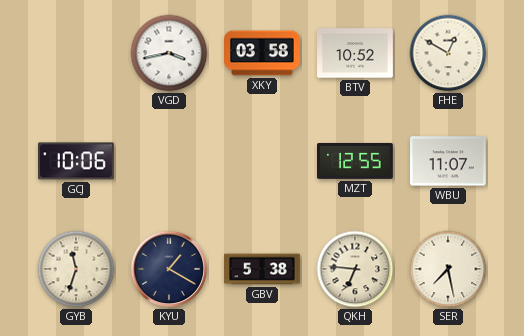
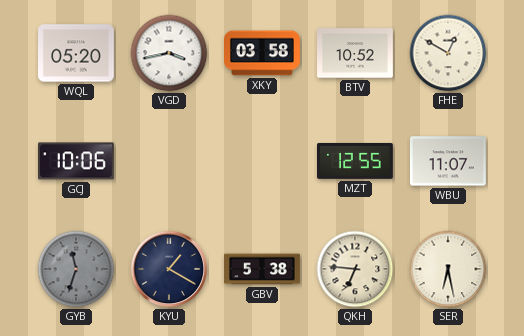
WQL: none -> 05:20 (77, 53)
GYB dial: cream -> grey (76, 269)
SER: 7:28 -> 6:28 (448, 269)
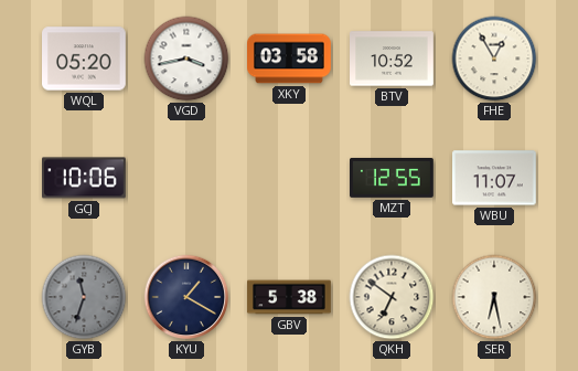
FHE: 12:50 -> 12:55 (494, 59)
QKH: 6:46 -> 6:51 (392, 297)
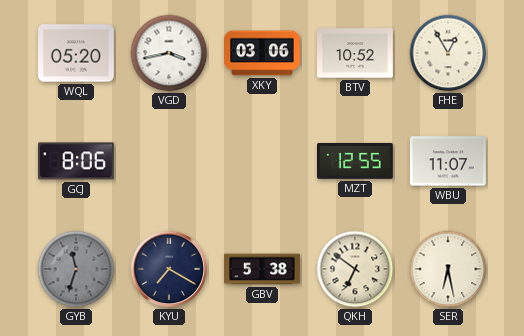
XKY: 03:58 -> 03:06 (263, 53)
GCJ: 10:06 -> 8:06 (77, 161)
KYU: 1:20 -> 7:20 (169, 269)
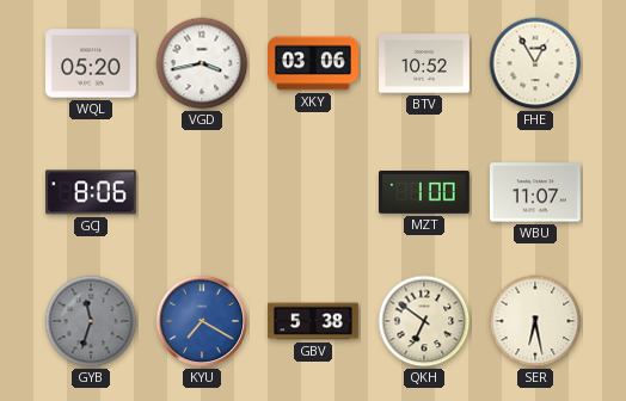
MZT: 12:55 -> 1:00 (425, 192)
KYU dial: navy -> blue (202, 321)
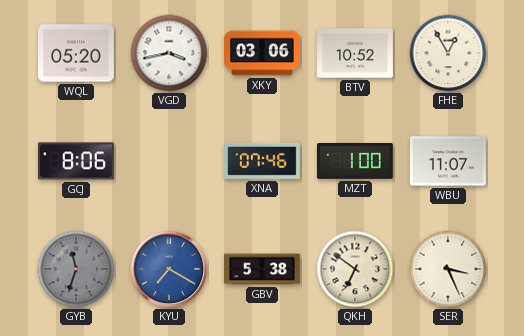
XNA: none -> 07:46 (263, 161)
SER: 6:28 -> 3:26 (448, 269)
